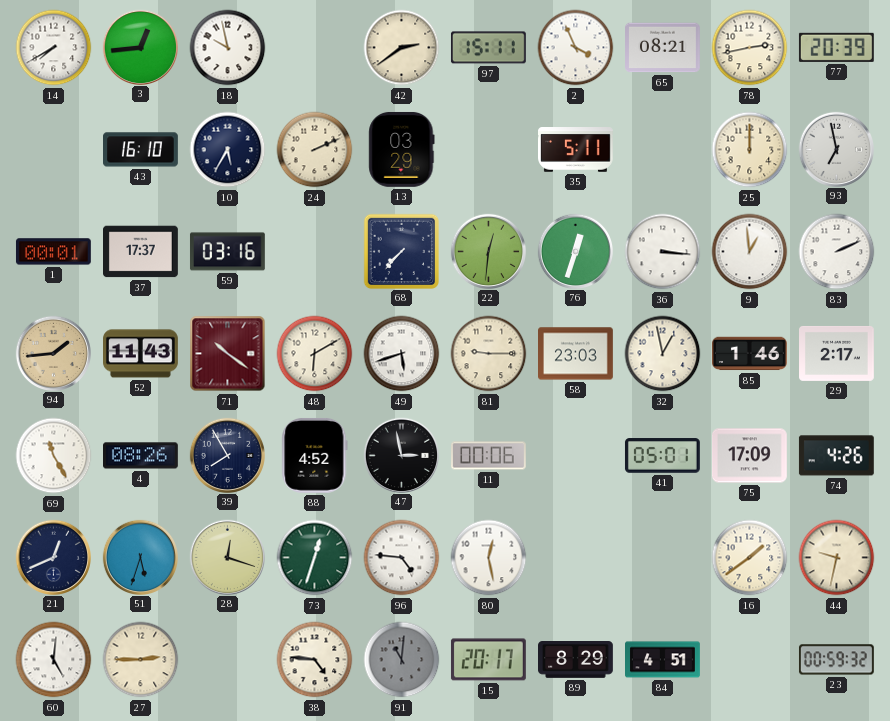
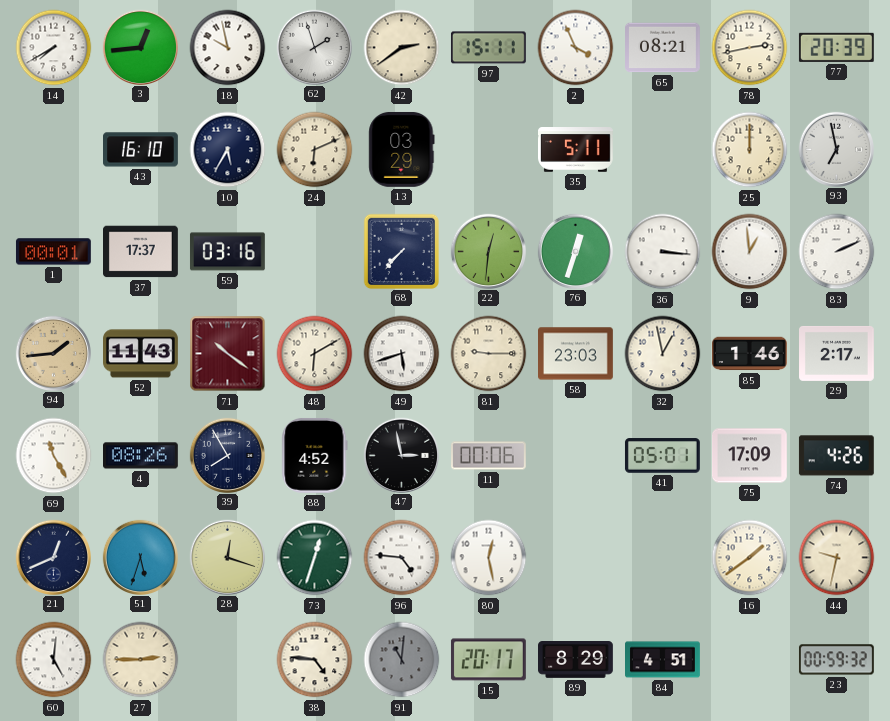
62: none -> 1:57 (314, 47)
24: 2:11 -> 6:11 (315, 150)
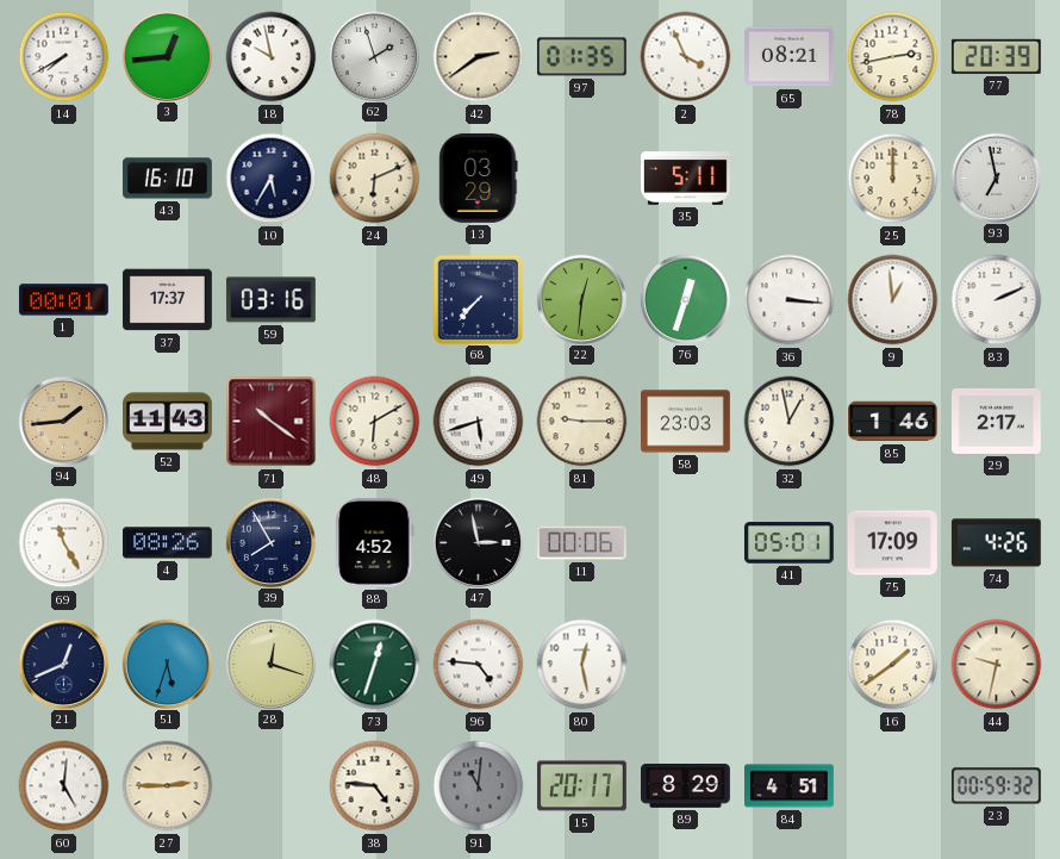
97: 15:11 -> 01:35 (581, 57)
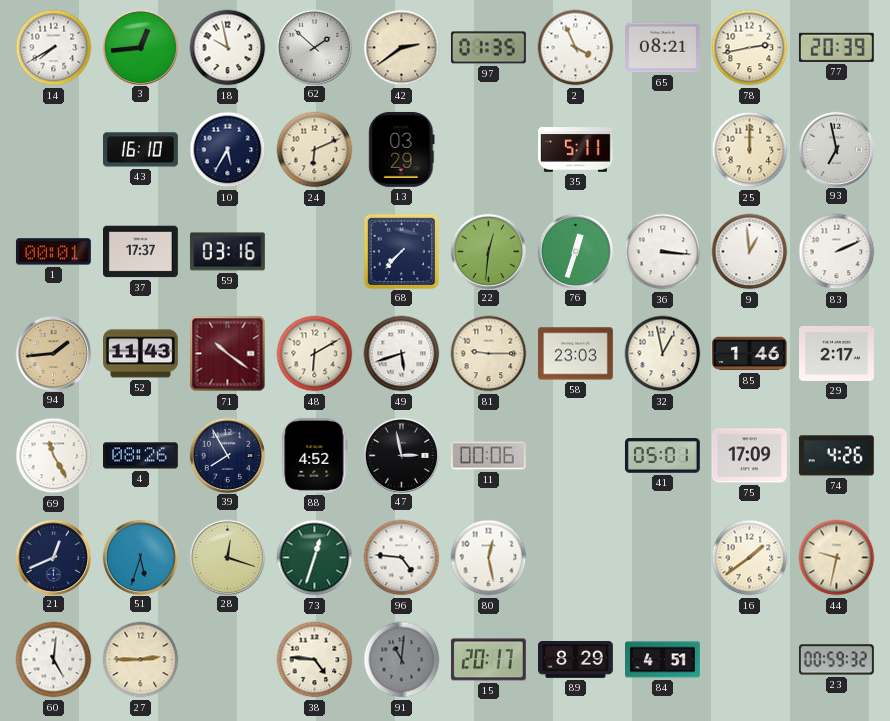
62: 1:57 -> 1:52 (314, 47)
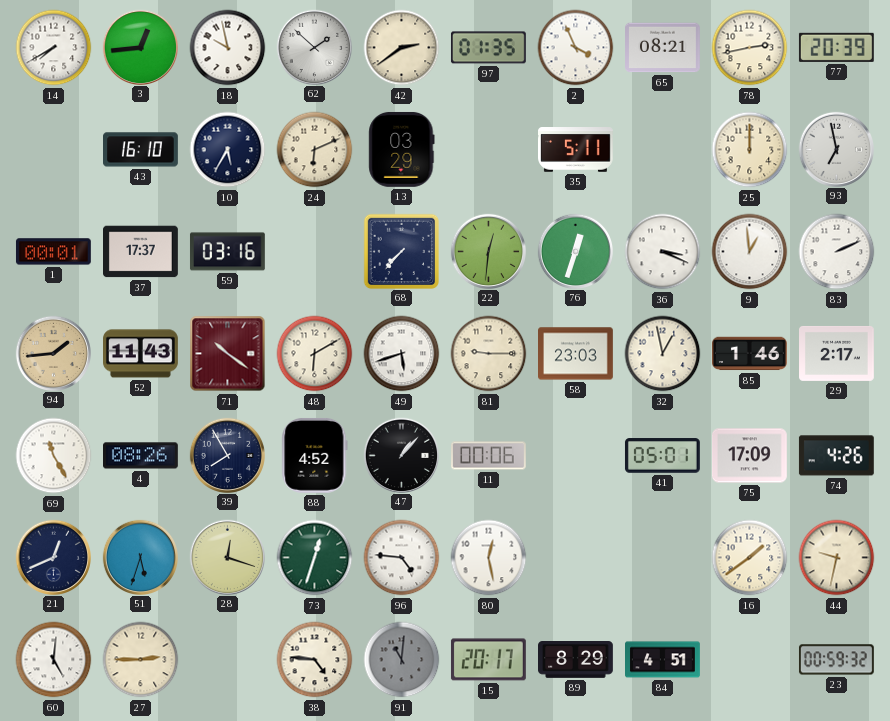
36: 3:16 -> 3:19 (663, 252)
47: 2:58 -> 1:07 (401, 455)
